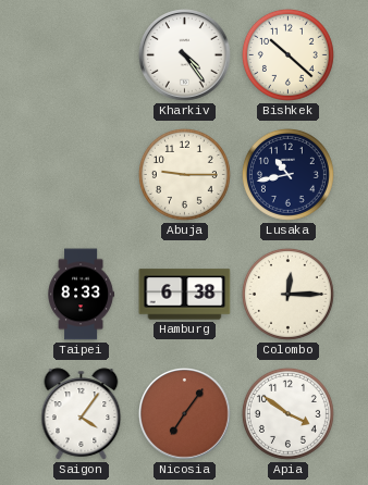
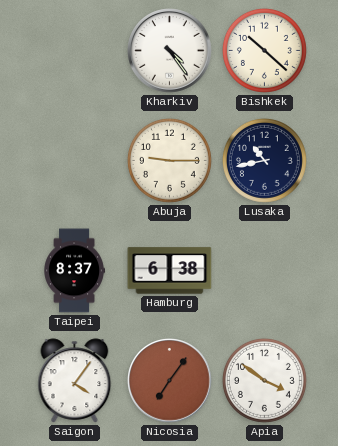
Taipei: 8:33 -> 8:37 (74, 271)
Colombo: 12:15 -> none (287, 294)
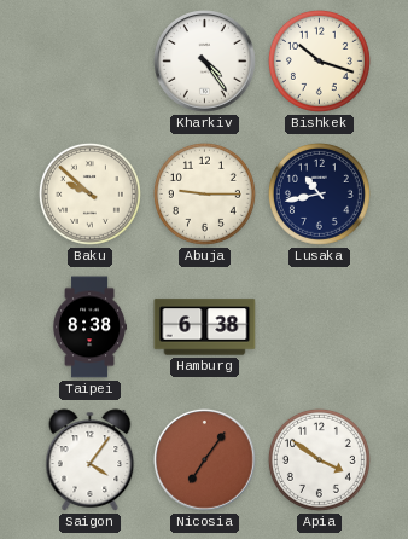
Bishkek: 10:22 -> 10:18 (319, 60)
Baku: none -> 9:52 (89, 193)
Taipei: 8:37 -> 8:38 (89, 328)
